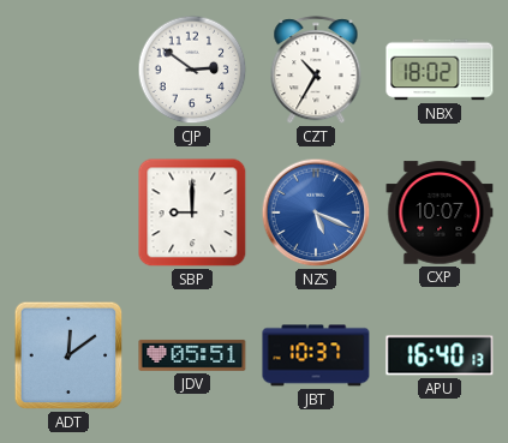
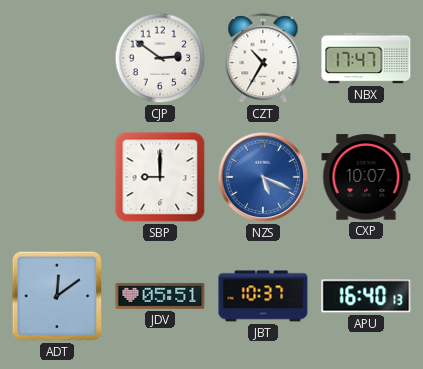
NBX: 18:02 -> 17:47 (366, 58)
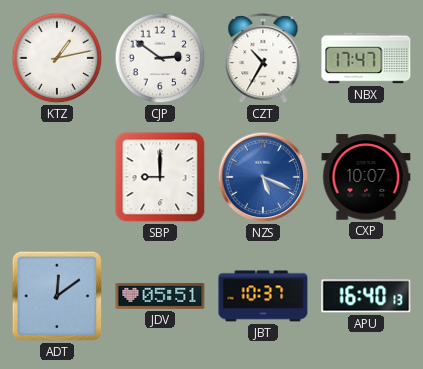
KTZ: none -> 1:13 (57, 58)
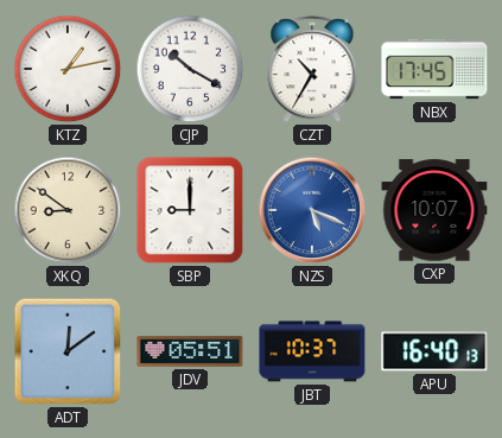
CJP: 2:51 -> 10:20 (190, 69)
NBX: 17:47 -> 17:45 (434, 69)
XKQ: none -> 8:51 (68, 210)
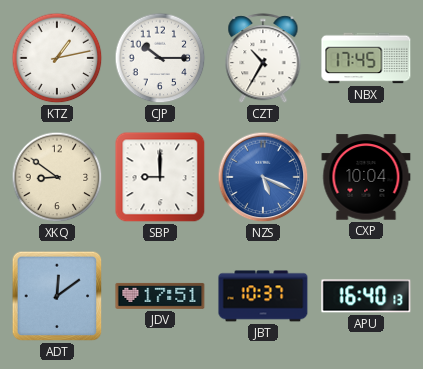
CJP: 10:20 -> 10:15 (160, 58)
CXP: 10:07 -> 10:04 (366, 177)
JDV: 05:51 -> 17:51 (160, 296)
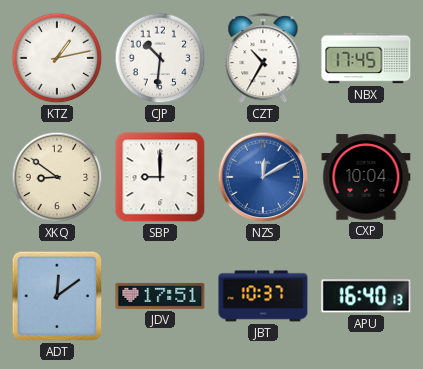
CJP: 10:15 -> 10:31 (160, 58)
NZS: 5:19 -> 12:10 (263, 177)
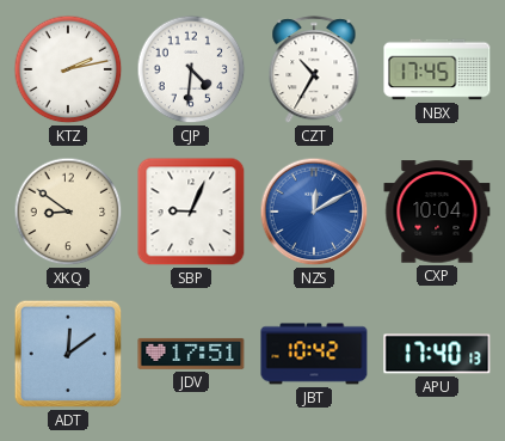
KTZ: 1:13 -> 2:13 (68, 69)
CJP: 10:31 -> 4:31 (191, 69)
SBP: 9:00 -> 9:04 (191, 212)
JBT: 10:37 -> 10:42 (314, 354)
APU: 16:40 -> 17:40 (437, 354)
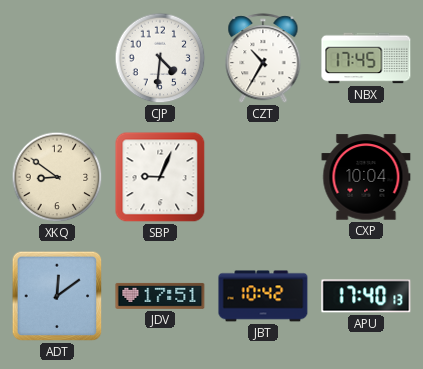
KTZ: 2:13 -> none (68, 69)
NZS: 12:10 -> none (314, 212)
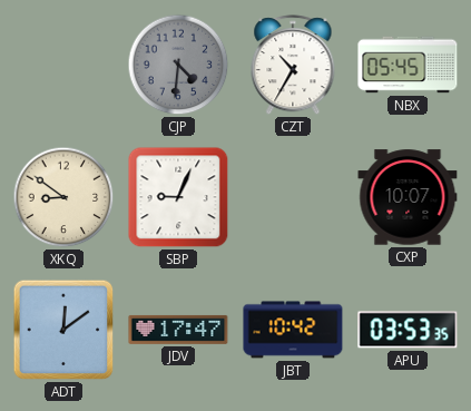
CJP dial: white -> grey (178, 65)
NBX: 17:45 -> 05:45 (408, 65)
CXP: 10:04 -> 10:07 (408, 197)
JDV: 17:51 -> 17:47 (178, 330)
APU: 17:40 -> 03:53 (408, 330)
